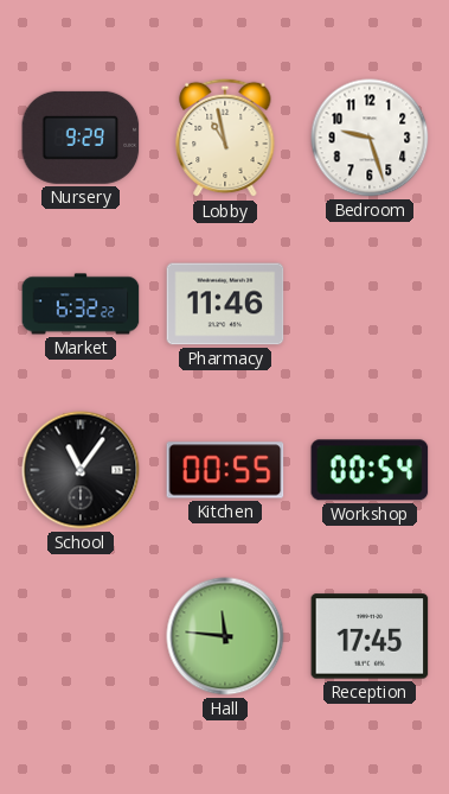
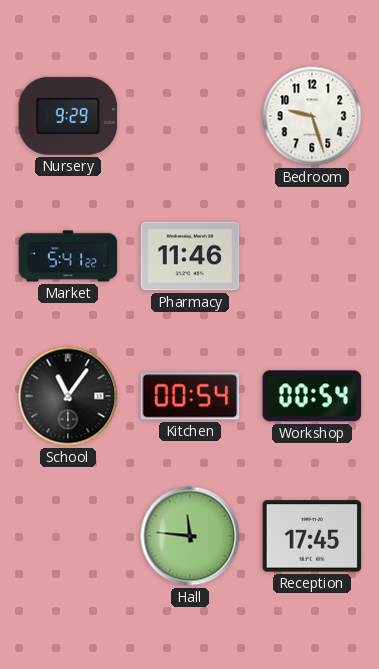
Lobby: 10:58 -> none (225, 138)
Market: 6:32 -> 5:41 (68, 256)
Kitchen: 00:55 -> 00:54 (190, 396)
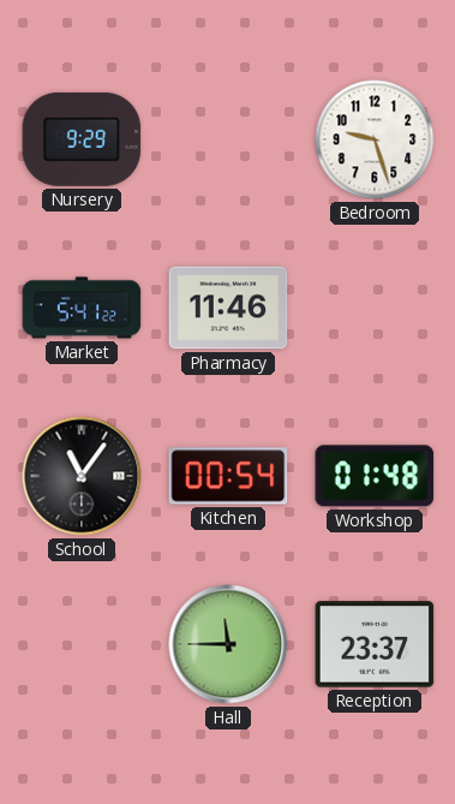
Workshop: 00:54 -> 01:48 (375, 476)
Hall: 11:46 -> 11:45 (228, 644)
Reception: 17:45 -> 23:37 (375, 644)
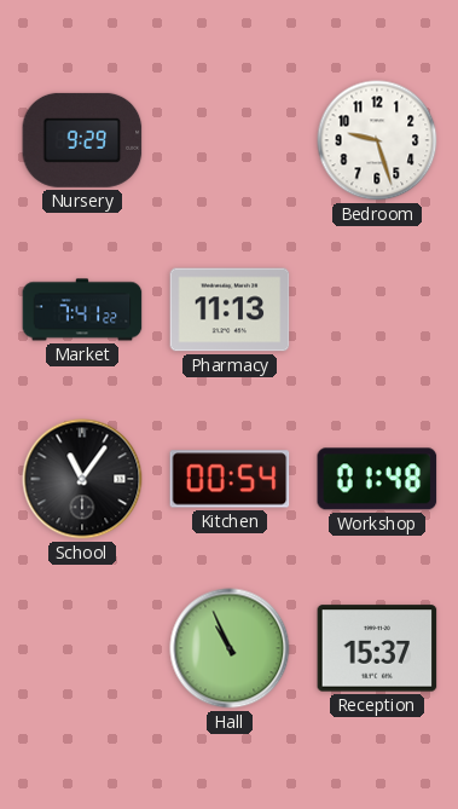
Market: 5:41 -> 7:41 (82, 310)
Pharmacy: 11:46 -> 11:13 (230, 310)
Hall: 11:45 -> 10:56 (230, 648)
Reception: 23:37 -> 15:37 (377, 648)
